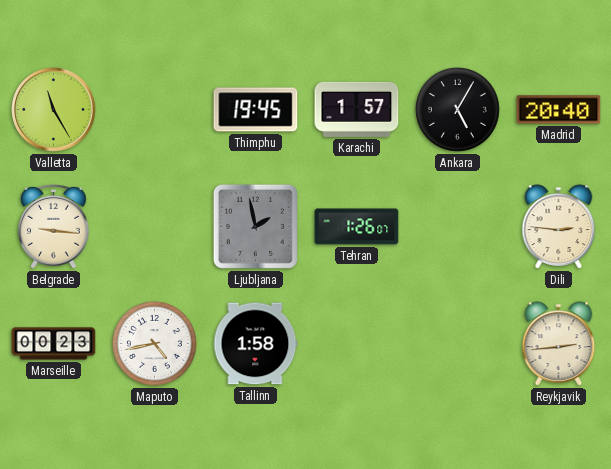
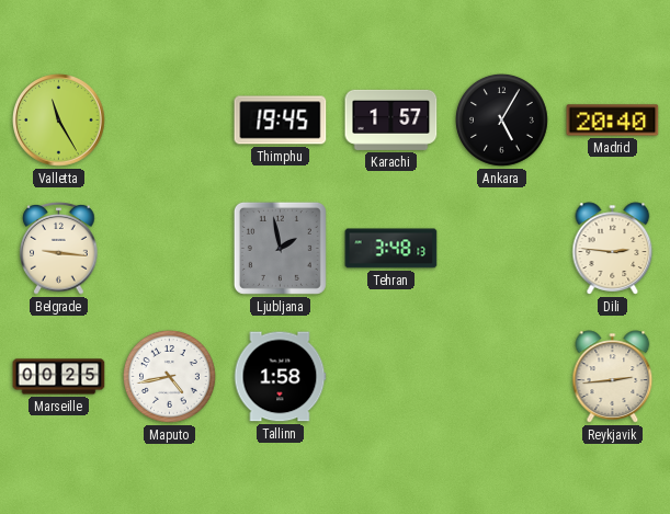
Tehran: 1:26 -> 3:48 (391, 249)
Marseille: 00:23 -> 00:25 (59, 377)
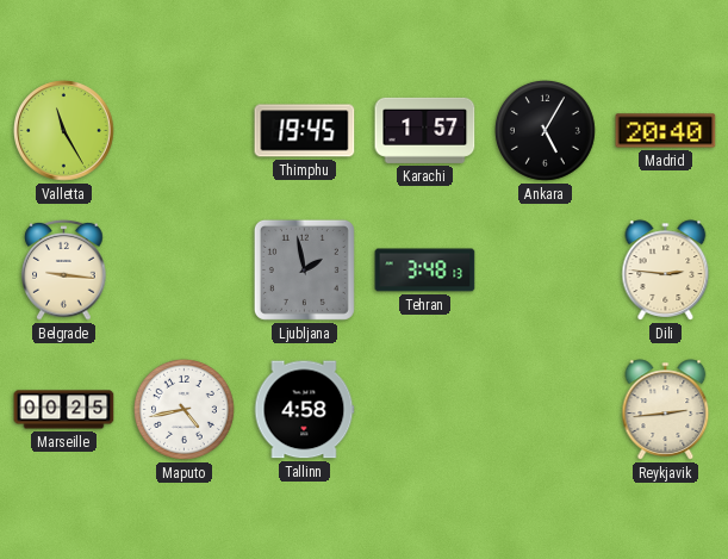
Tallinn: 1:58 -> 4:58 (304, 410)
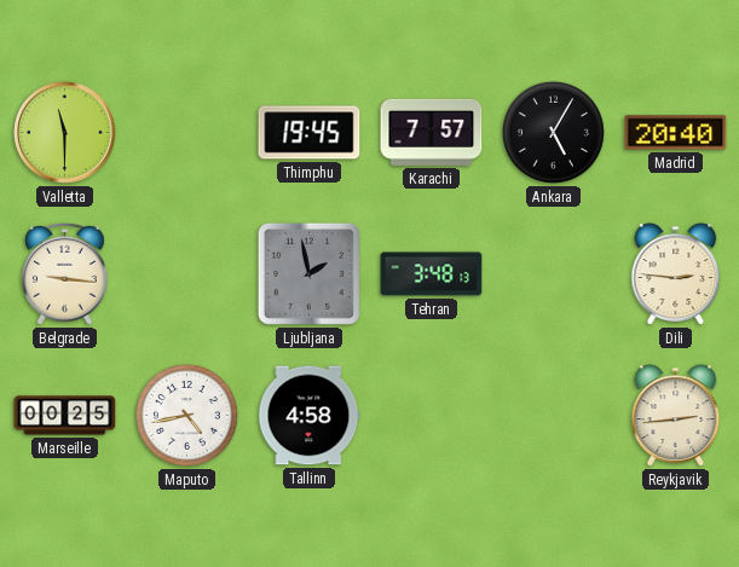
Valletta: 11:25 -> 11:30 (65, 133)
Karachi: 1:57 -> 7:57 (432, 132)
